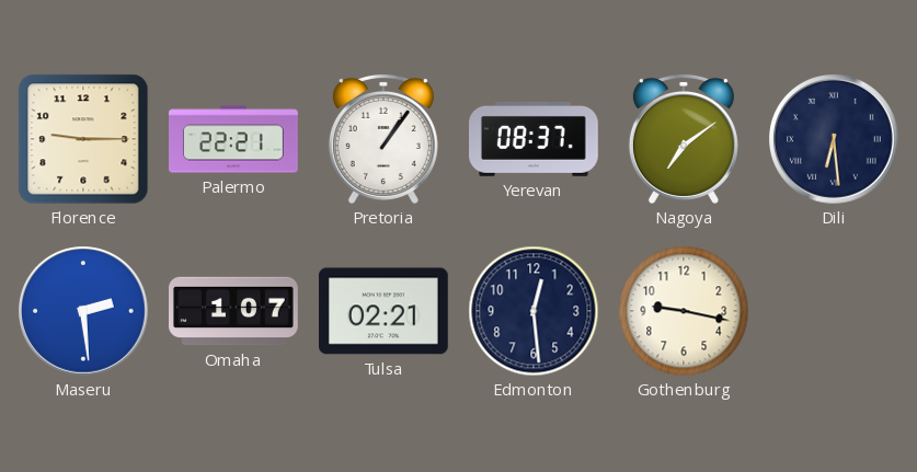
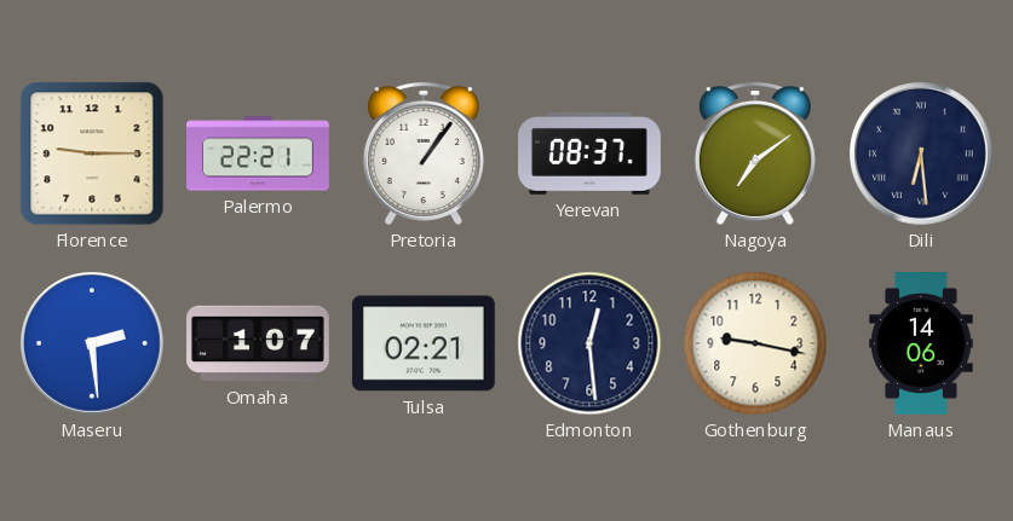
Manaus: none -> 14:06 (921, 345)
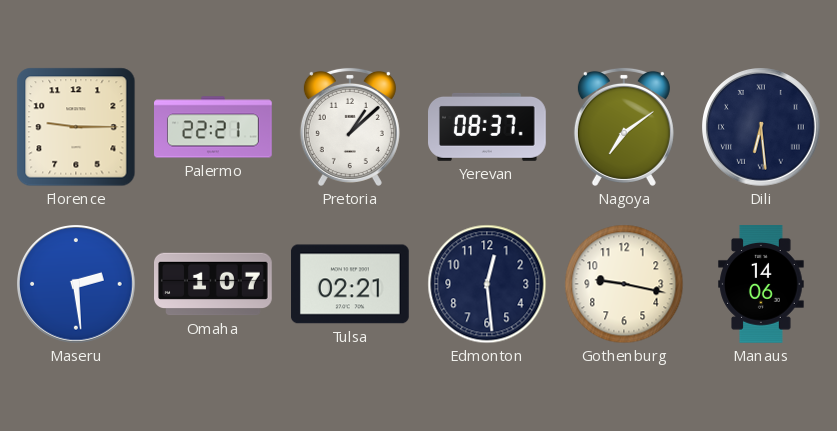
Pretoria: 1:06 -> 1:08 (350, 127)
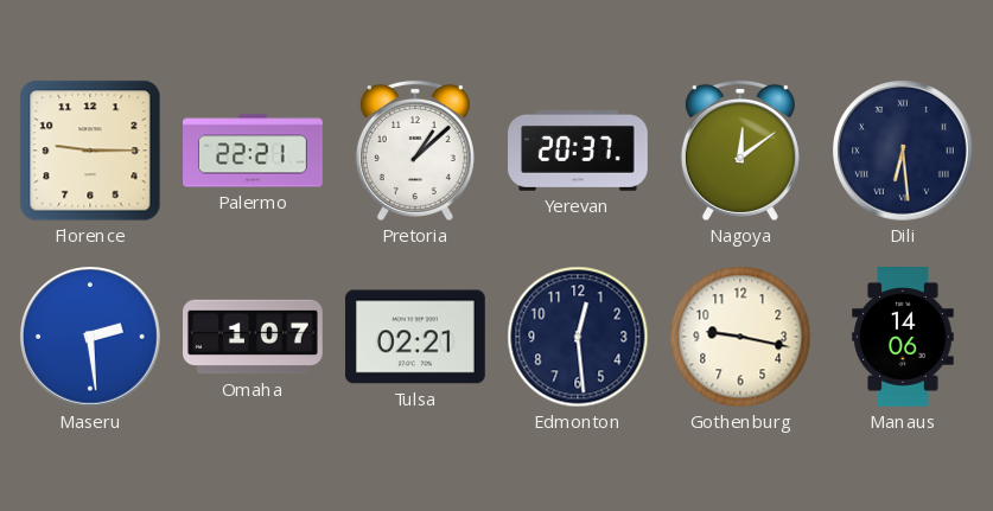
Yerevan: 08:37 -> 20:37 (579, 151)
Nagoya: 7:09 -> 12:09 (740, 151)
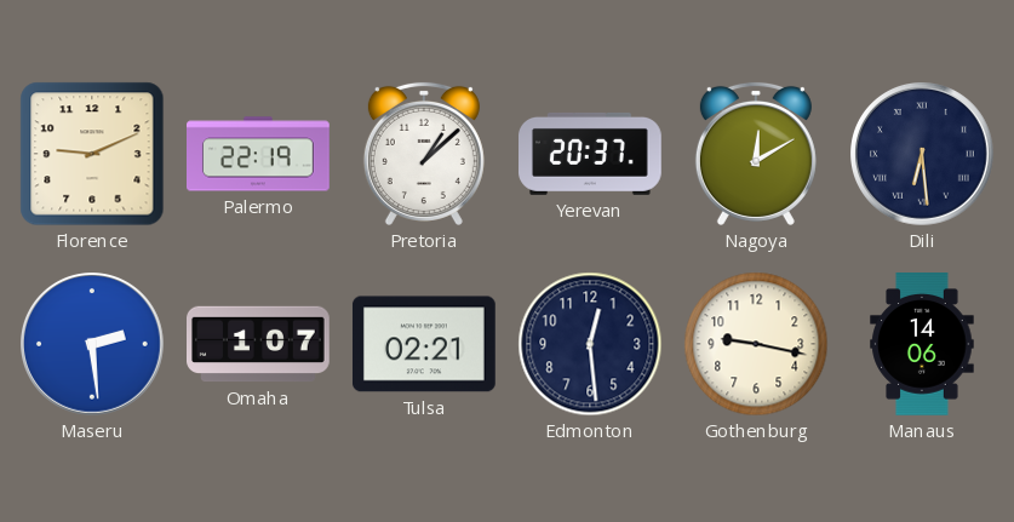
Florence: 9:15 -> 9:11 (92, 154)
Palermo: 22:21 -> 22:19 (259, 154)
Nagoya: 12:09 -> 12:10 (756, 154)
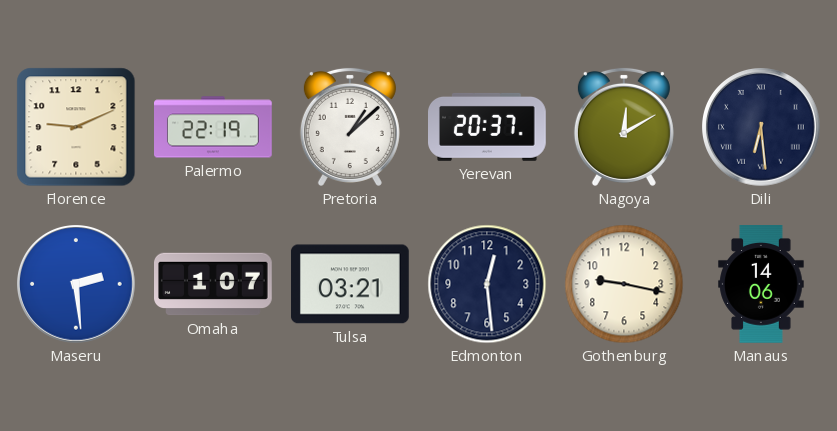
Tulsa: 02:21 -> 03:21 (350, 284)
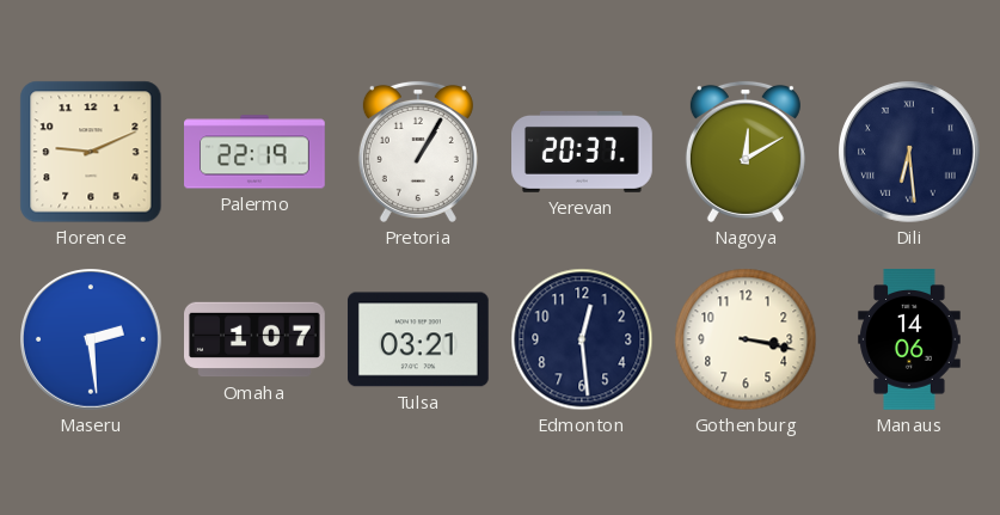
Pretoria: 1:08 -> 1:05 (418, 152)
Gothenburg: 9:17 -> 3:17 (746, 339)
